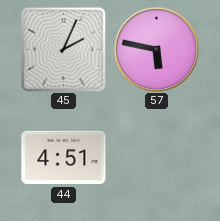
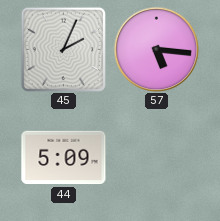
57: 5:47 -> 5:16 (156, 49)
44: 4:51 -> 5:09 (64, 158)
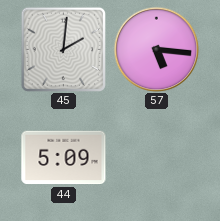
45: 2:04 -> 2:01 (63, 49)
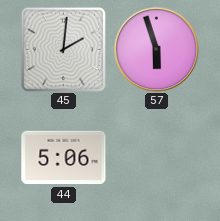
57: 5:16 -> 5:57 (156, 49)
44: 5:09 -> 5:06 (64, 158)
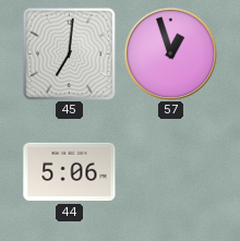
45: 2:01 -> 7:01 (69, 53)
57: 5:57 -> 12:57 (170, 53)
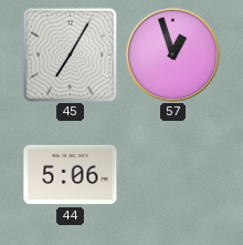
45: 7:01 -> 7:05 (70, 54)
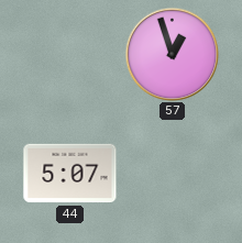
45: 7:05 -> none (70, 54)
44: 5:06 -> 5:07 (70, 174)
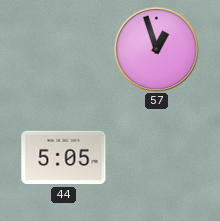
44: 5:07 -> 5:05 (64, 158)
